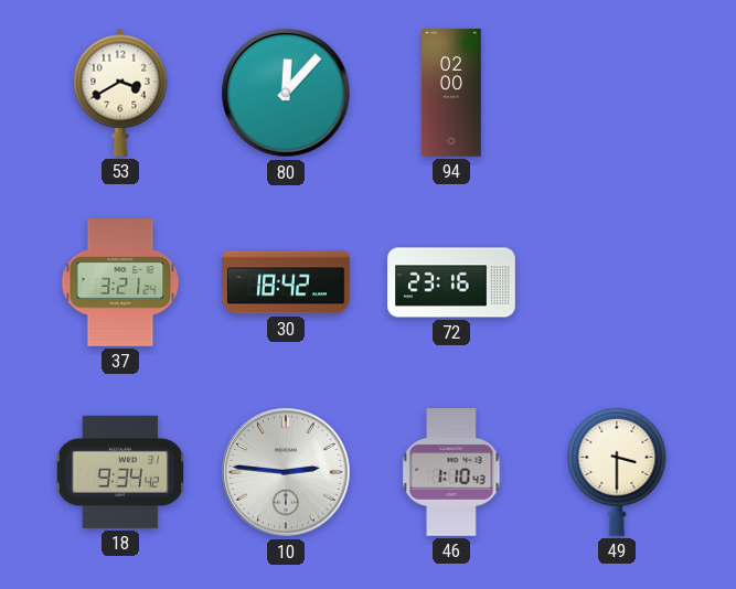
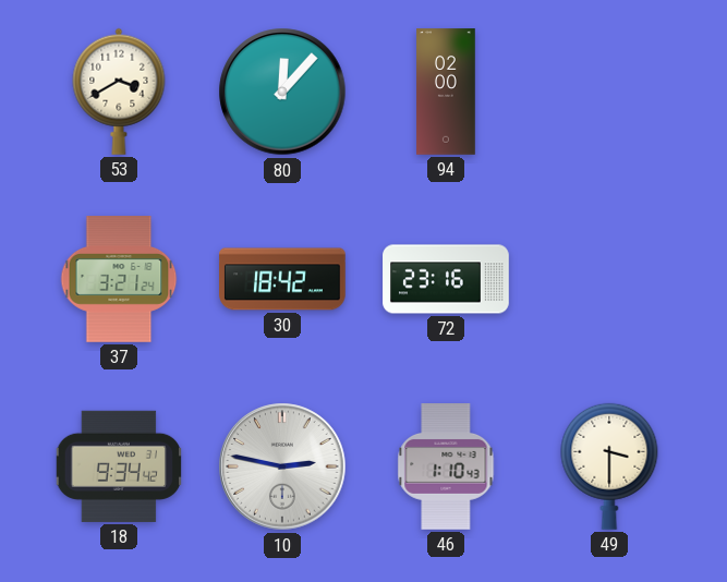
10: 2:46 -> 2:47 (282, 466)
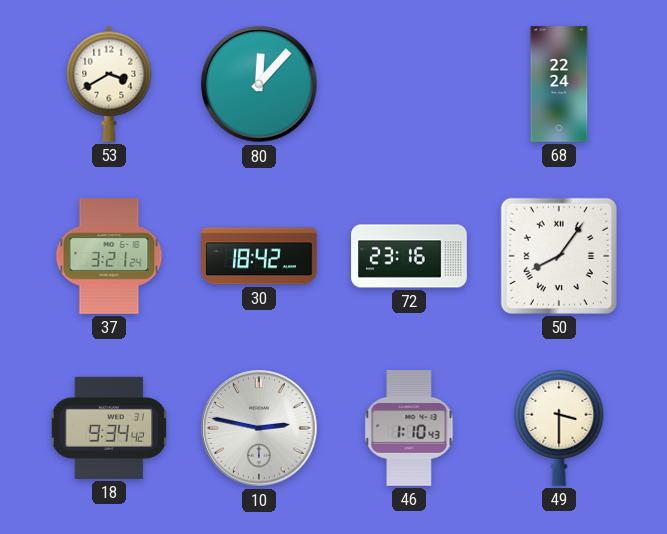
94: 02:00 -> none (446, 92)
68: none -> 22:24 (559, 84)
50: none -> 8:06 (559, 256)
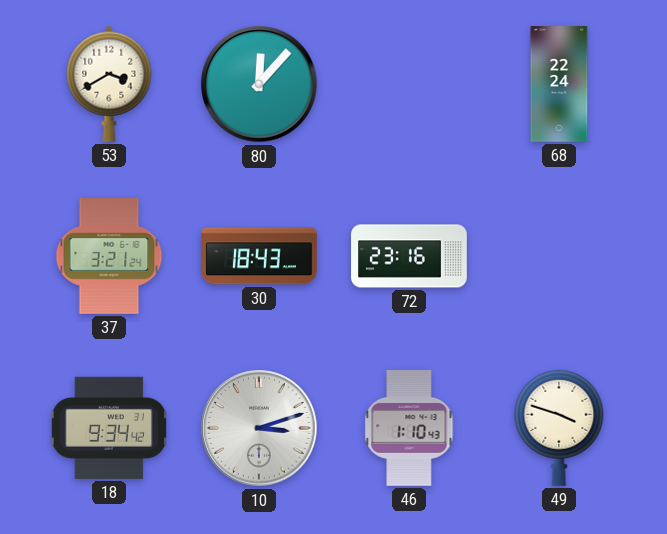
30: 18:42 -> 18:43 (260, 256)
50: 8:06 -> none (559, 256)
10: 2:47 -> 3:12 (259, 428)
49: 3:30 -> 3:48 (559, 428)
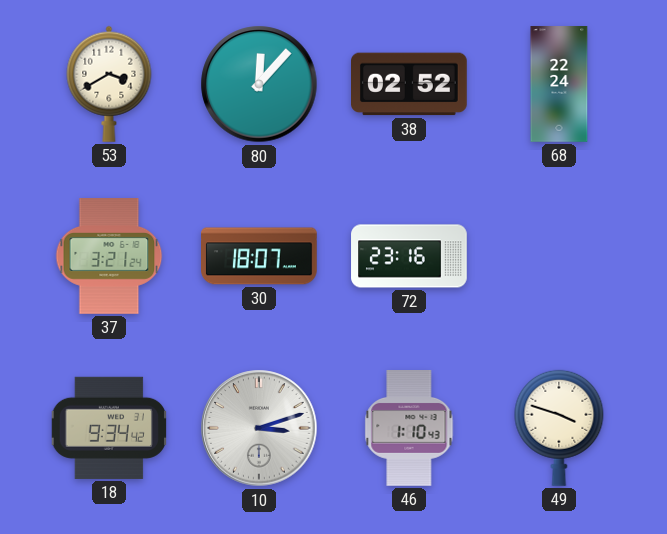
38: none -> 02:52 (410, 84)
30: 18:43 -> 18:07 (260, 256)
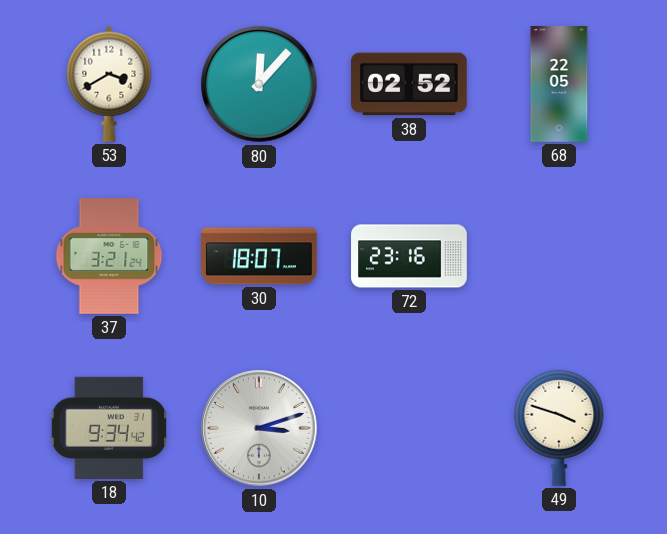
68: 22:24 -> 22:05 (559, 84)
46: 1:10 -> none (409, 429)
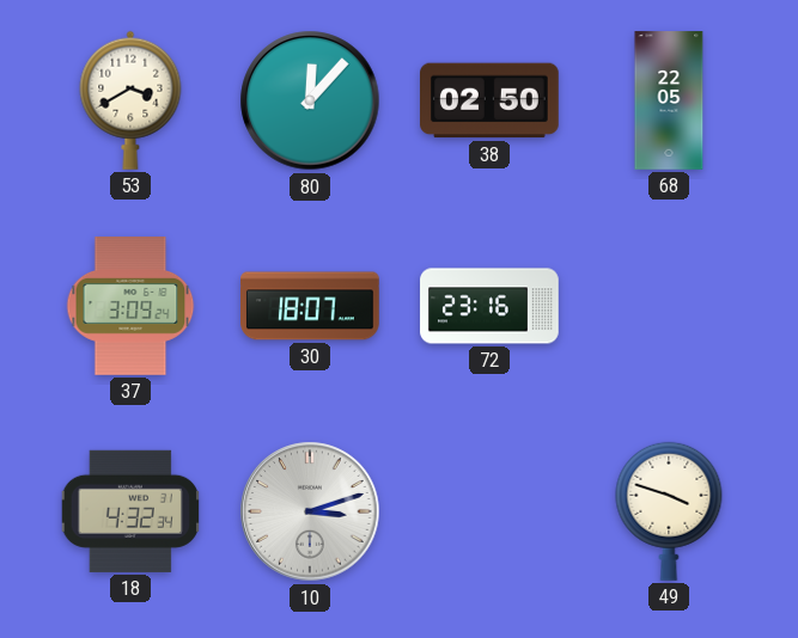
38: 02:52 -> 02:50 (491, 100)
37: 3:21 -> 3:09 (130, 306)
18: 9:34 -> 4:32 (129, 511)
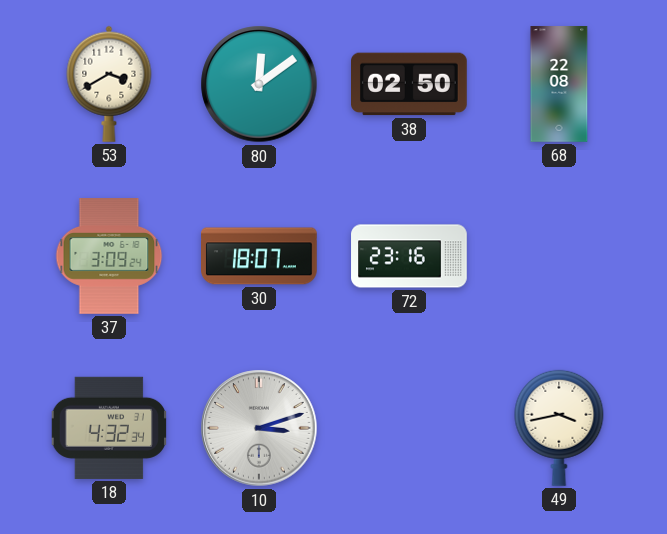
80: 12:07 -> 12:09 (259, 84)
68: 22:05 -> 22:08 (559, 84)
49: 3:48 -> 3:43 (559, 428)
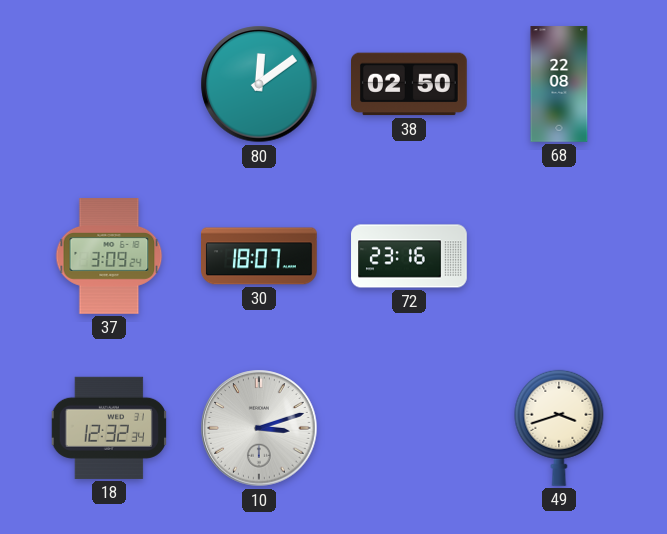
53: 3:40 -> none (109, 84)
18: 4:32 -> 12:32 (108, 428)
49: 3:43 -> 3:42 (559, 428)
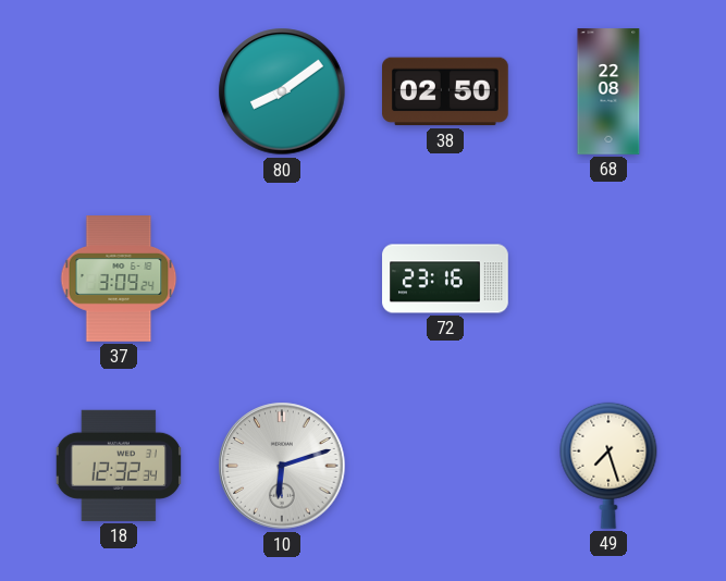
80: 12:09 -> 8:09 (282, 91)
30: 18:07 -> none (260, 256)
10: 3:12 -> 6:12 (282, 466)
49: 3:42 -> 7:27 (608, 466)
